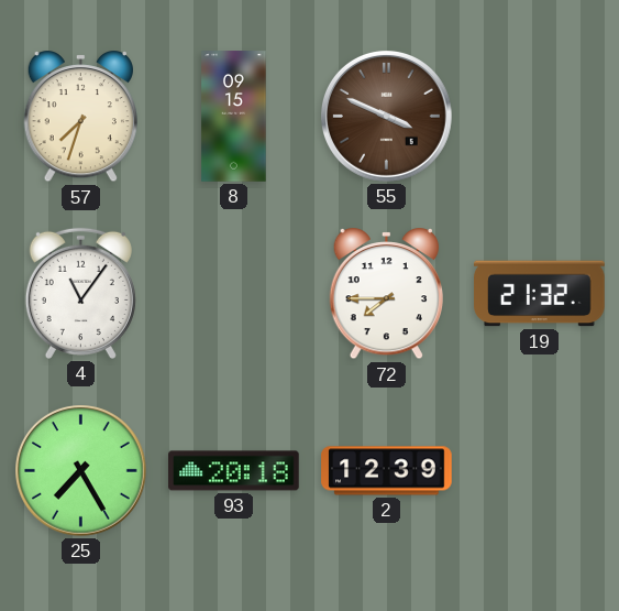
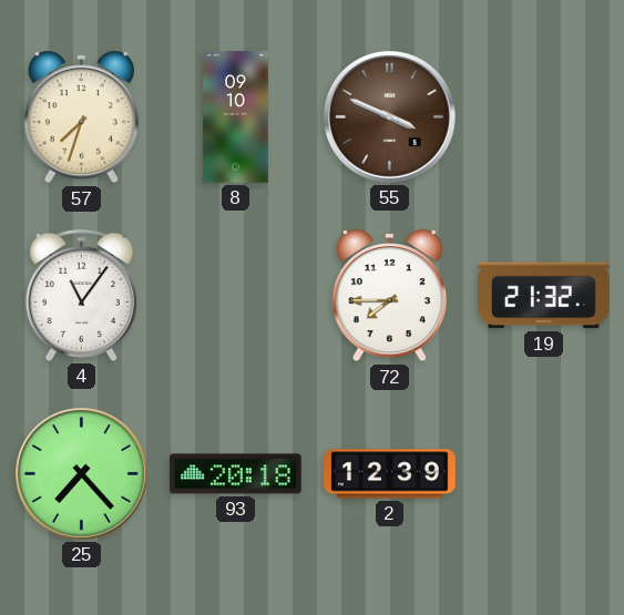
8: 09:15 -> 09:10 (236, 117)
25: 7:25 -> 7:23 (82, 474)
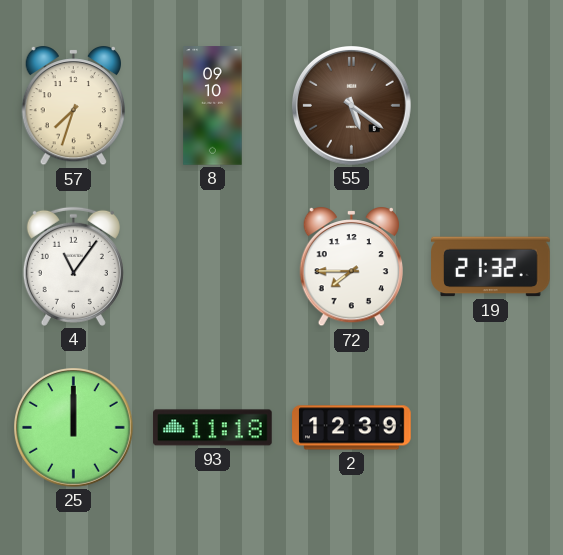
55: 3:49 -> 5:21 (352, 106)
25: 7:23 -> 12:00 (74, 428)
93: 20:18 -> 11:18 (213, 428)
